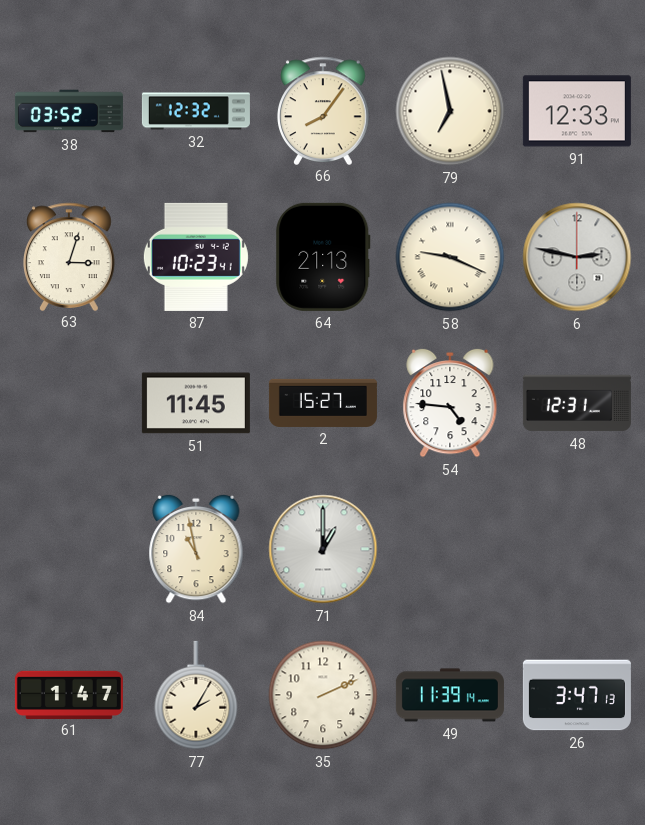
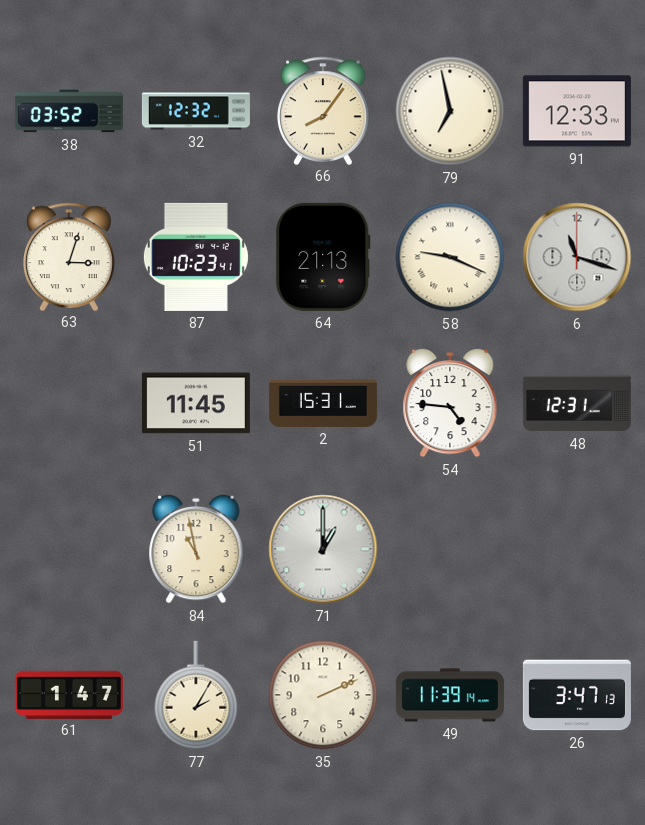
6: 2:47 -> 11:18 (577, 257)
2: 15:27 -> 15:31 (323, 403)
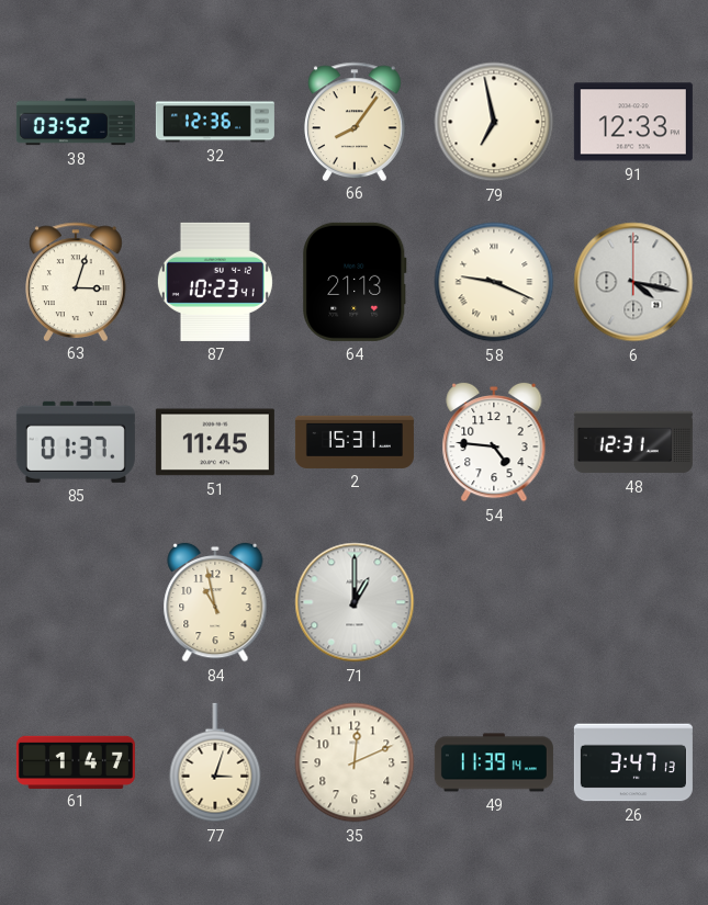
32: 12:32 -> 12:36 (215, 122)
6: 11:18 -> 4:17 (633, 282)
85: none -> 01:37 (76, 442)
77: 2:05 -> 3:03 (215, 762)
35: 2:11 -> 12:11 (355, 762)
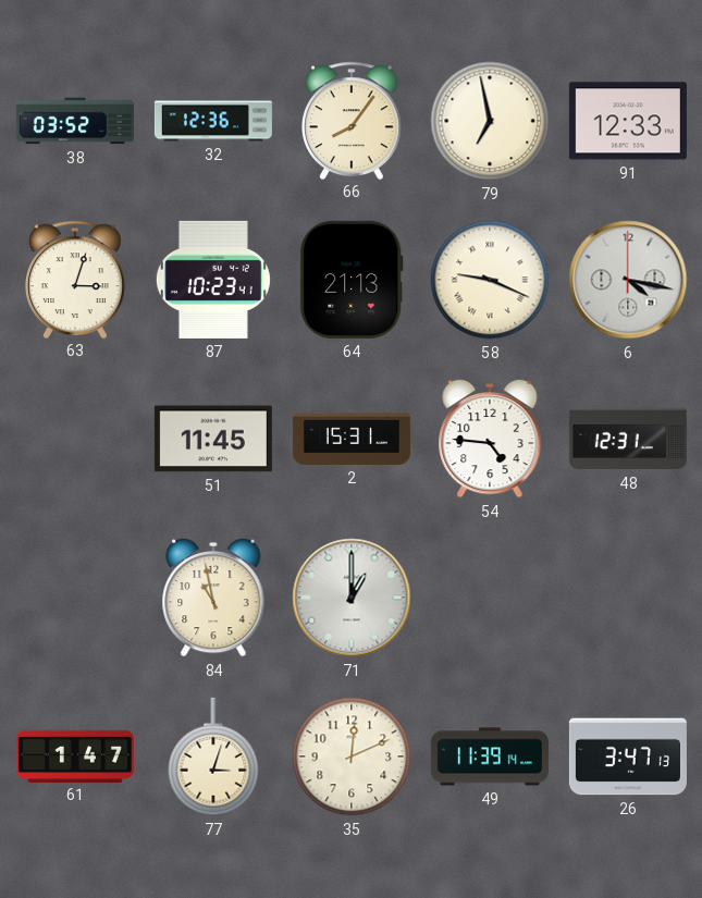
85: 01:37 -> none (76, 442)
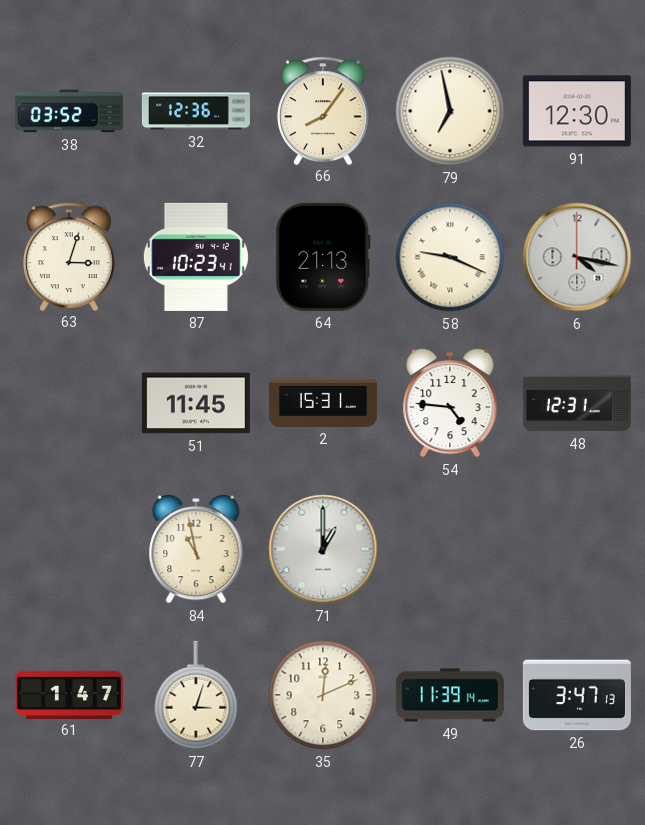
91: 12:33 -> 12:30 (577, 111)
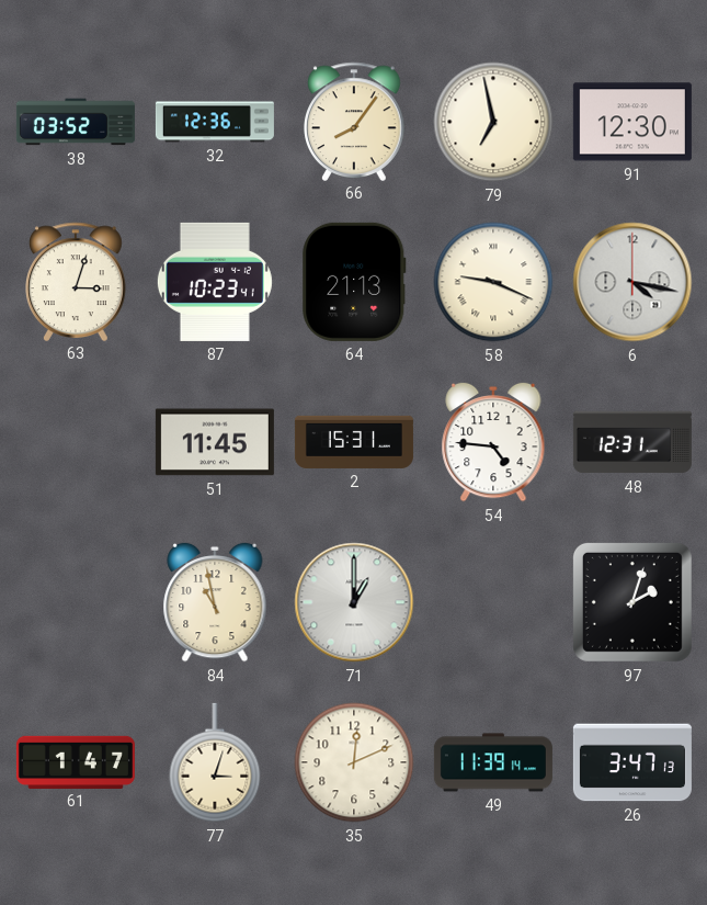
97: none -> 2:03 (632, 602)
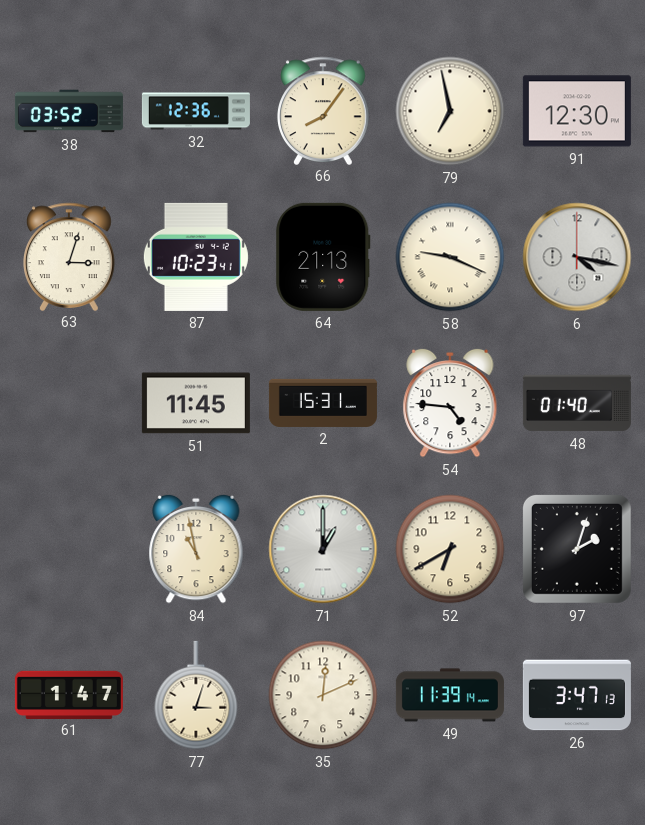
48: 12:31 -> 01:40 (577, 403)
52: none -> 6:40 (450, 549)
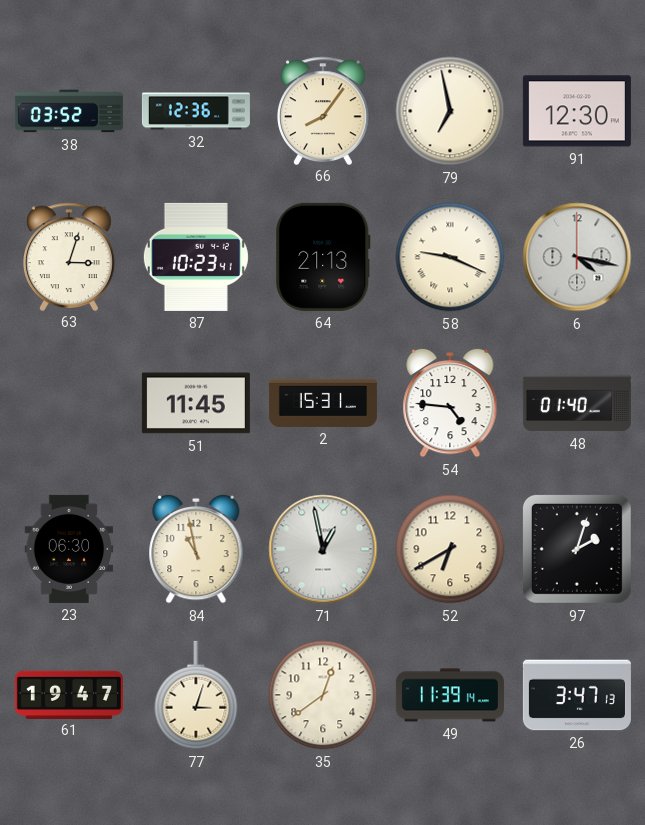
23: none -> 06:30 (69, 549)
71: 1:00 -> 12:58 (323, 549)
61: 1:47 -> 19:47 (69, 694)
35: 12:11 -> 12:39 (323, 695)
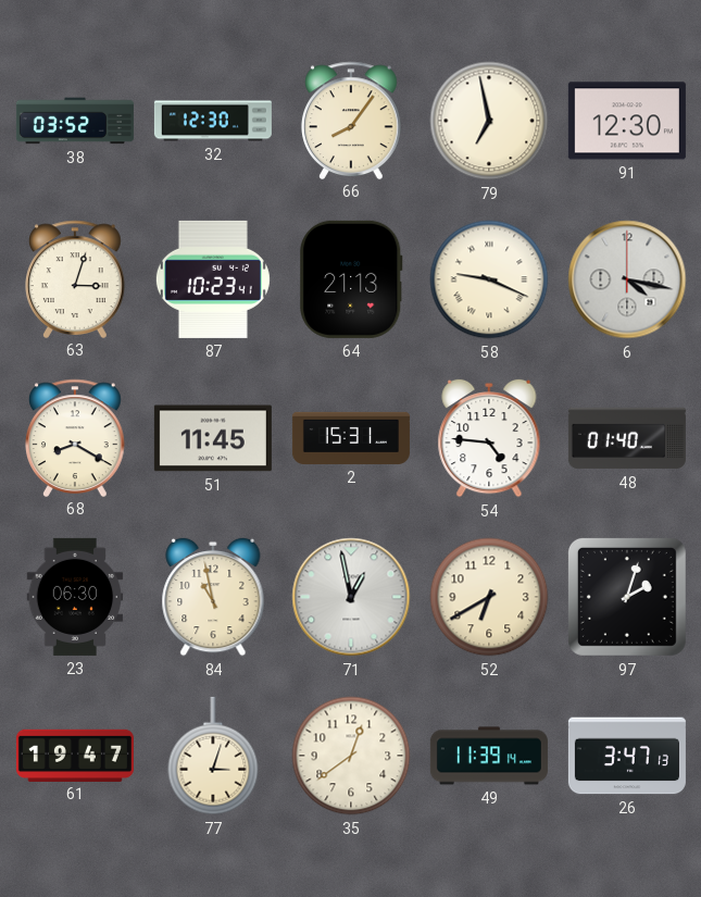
32: 12:36 -> 12:30 (213, 121)
68: none -> 8:20 (76, 437)
